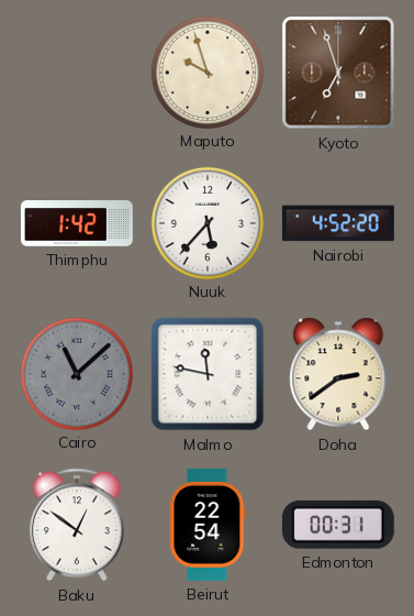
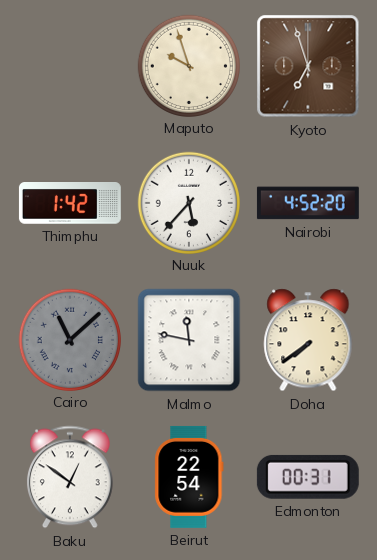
Doha: 2:39 -> 7:39 (308, 340)
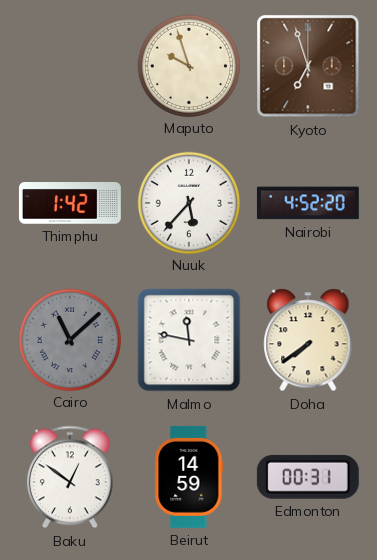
Beirut: 22:54 -> 14:59 (189, 477)
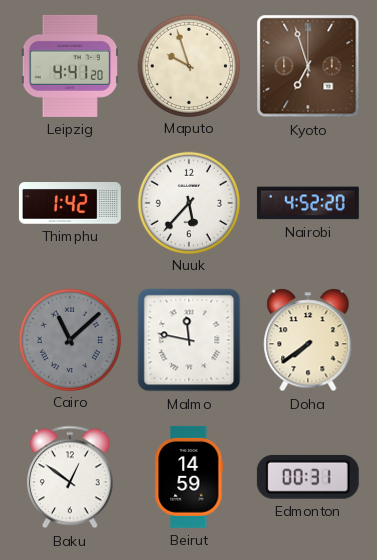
Leipzig: none -> 4:41 (69, 66)
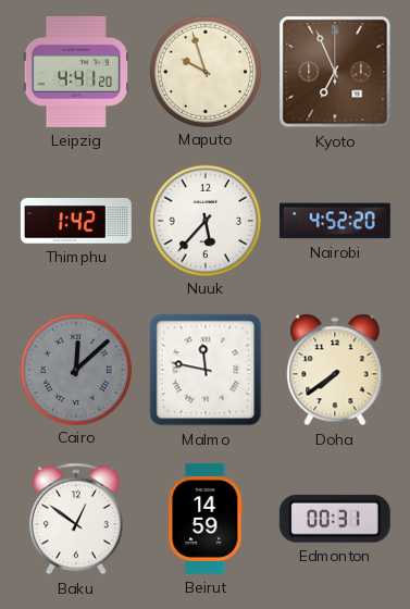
Kyoto: 6:57 -> 6:56 (335, 72)
Cairo: 11:08 -> 12:08 (75, 369)
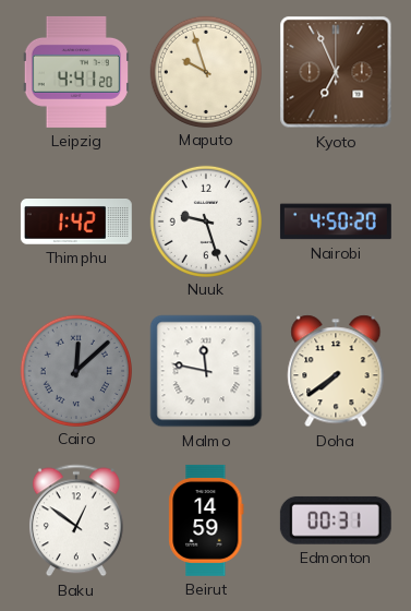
Nuuk: 5:37 -> 9:27 (205, 220)
Nairobi: 4:52 -> 4:50 (336, 221)
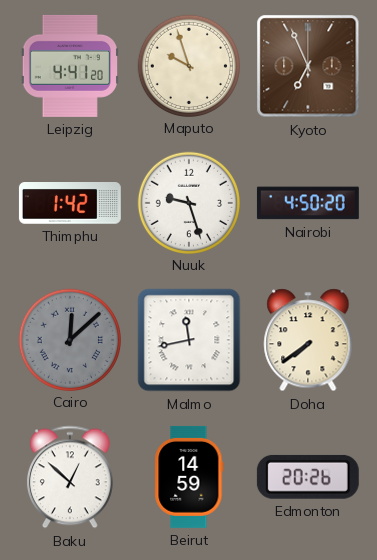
Malmo: 11:47 -> 11:43 (189, 340)
Baku: 12:51 -> 12:52 (70, 477)
Edmonton: 00:31 -> 20:26 (308, 477)
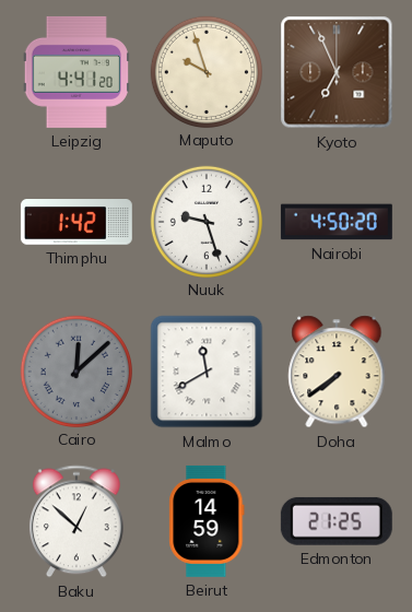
Malmo: 11:43 -> 11:40 (207, 372)
Edmonton: 20:26 -> 21:25 (337, 521)
